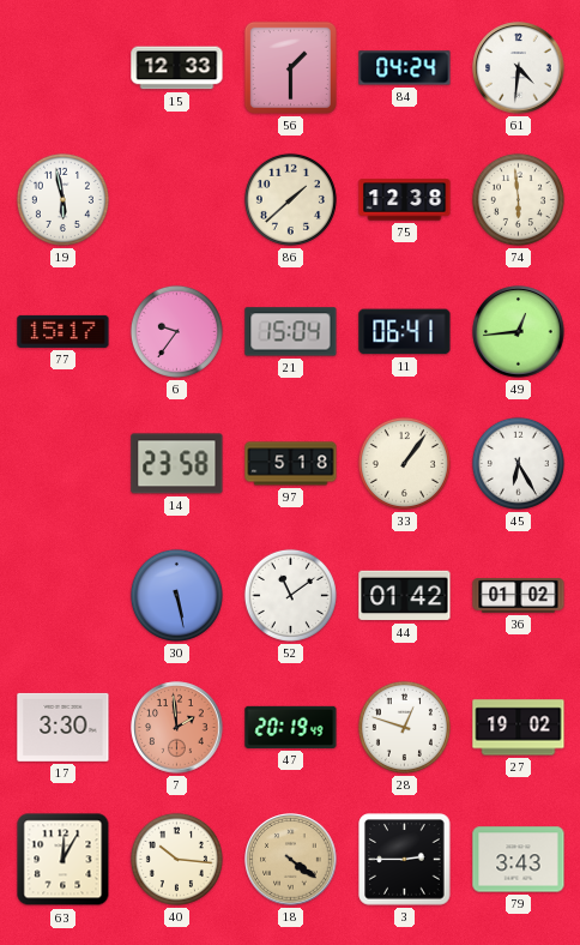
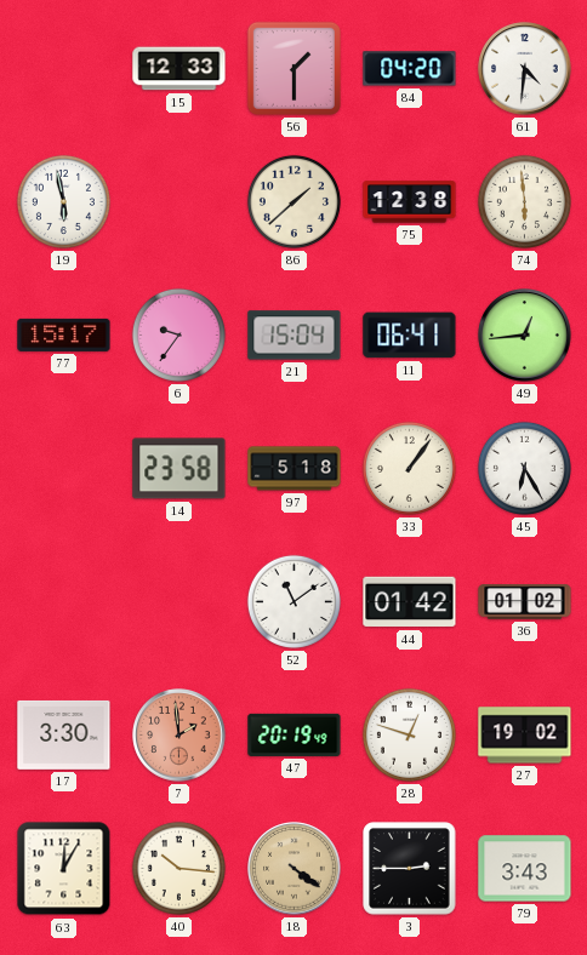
84: 04:24 -> 04:20 (410, 69)
30: 5:28 -> none (176, 595)
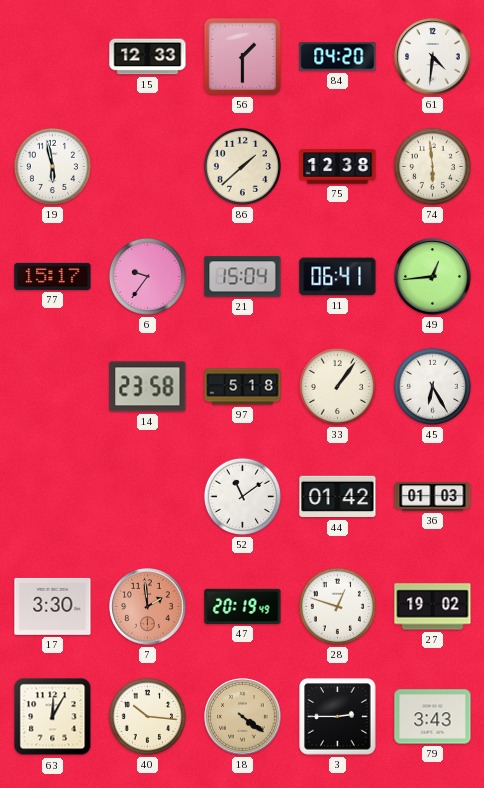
36: 01:02 -> 01:03 (433, 497)
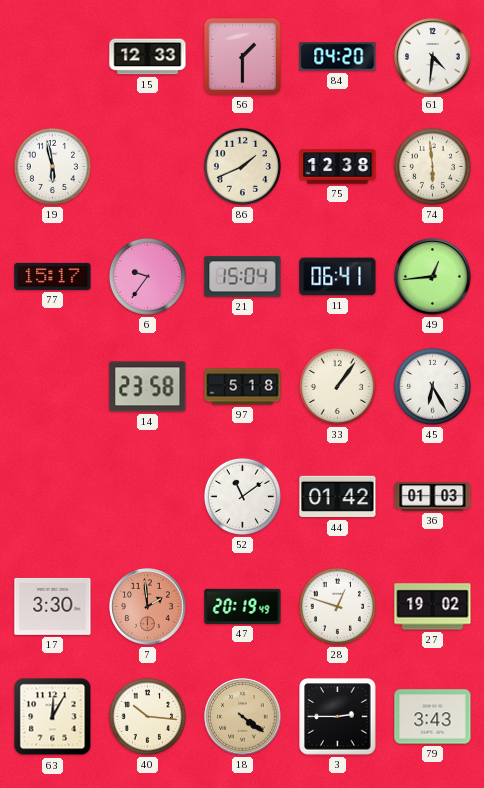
86: 1:38 -> 1:41 (242, 166)
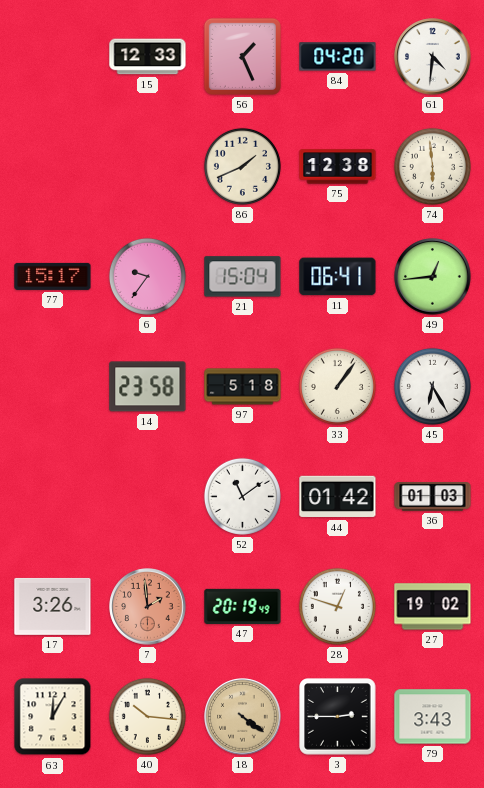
56: 1:30 -> 1:26 (242, 56)
19: 5:58 -> none (52, 166)
17: 3:30 -> 3:26 (53, 606)
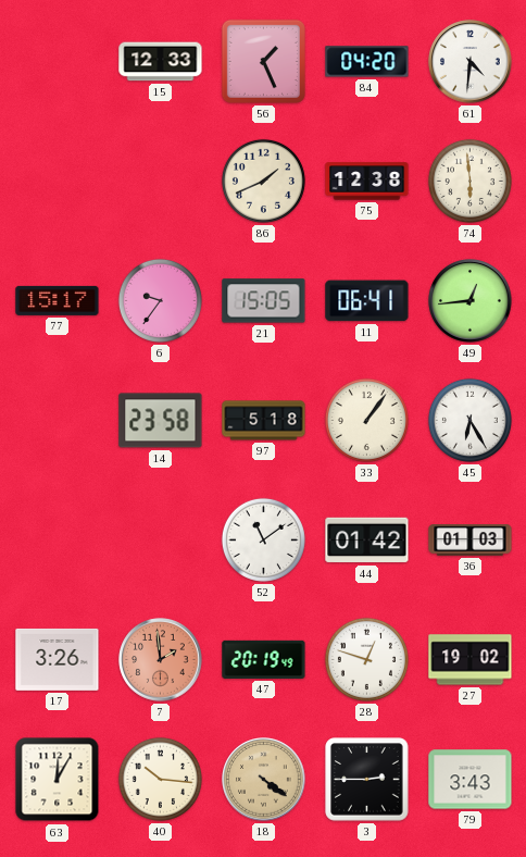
21: 15:04 -> 15:05 (264, 301)
